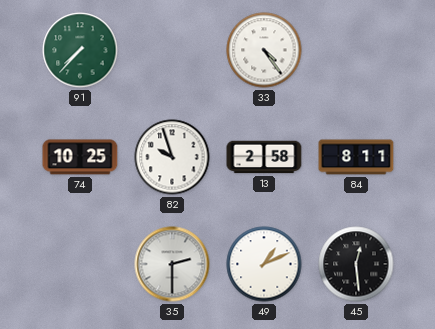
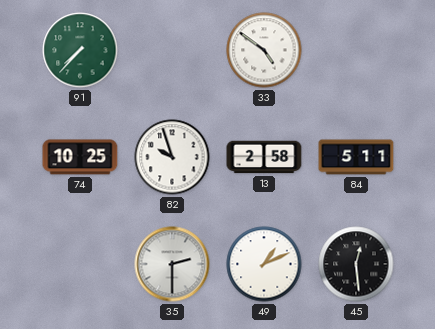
33: 4:24 -> 4:51 (264, 50)
84: 8:11 -> 5:11 (356, 157)
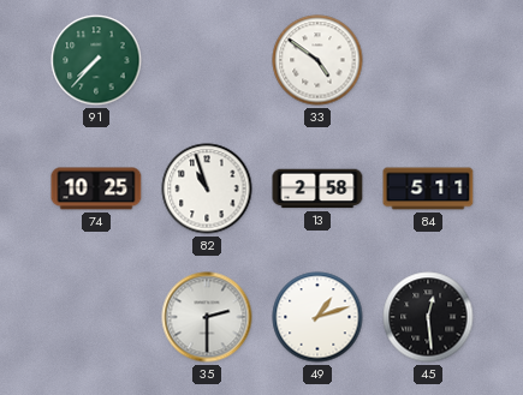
82: 9:57 -> 10:57 (207, 188)
49: 1:11 -> 1:12 (317, 317)
